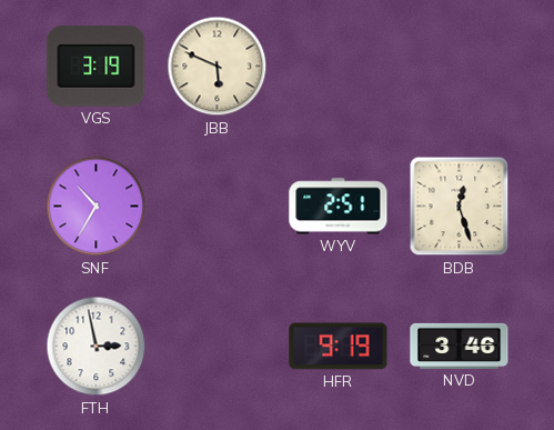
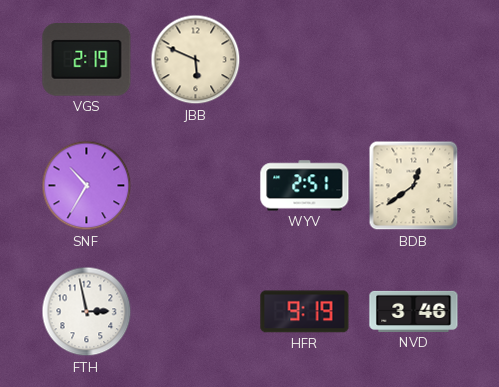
VGS: 3:19 -> 2:19 (87, 60)
BDB: 12:27 -> 12:39 (414, 186)
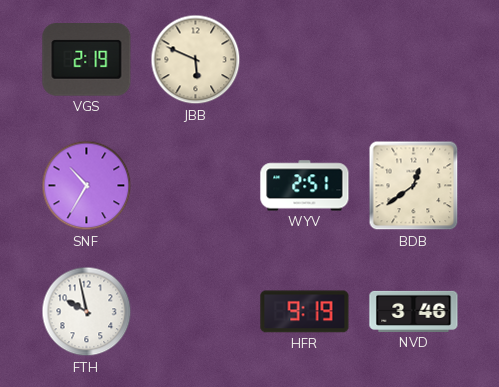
FTH: 2:58 -> 9:58 (87, 312)
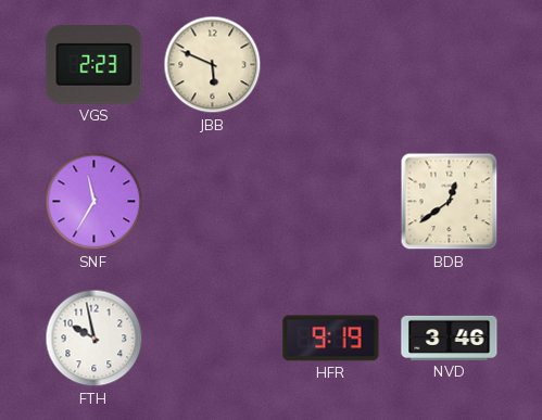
VGS: 2:19 -> 2:23 (94, 65)
SNF: 10:35 -> 11:35 (94, 202)
WYV: 2:51 -> none (305, 186)
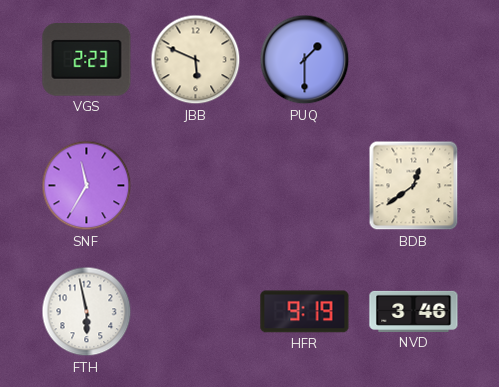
PUQ: none -> 1:30 (305, 60)
FTH: 9:58 -> 5:58 (87, 312)
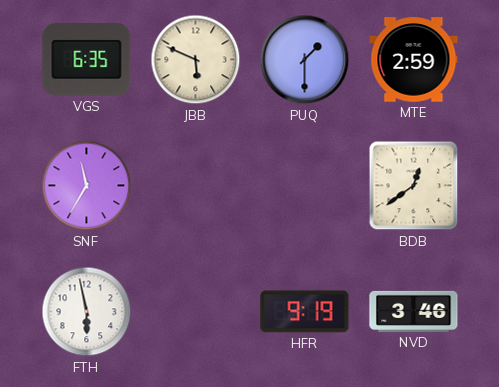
VGS: 2:23 -> 6:35 (87, 60)
MTE: none -> 2:59 (414, 60)
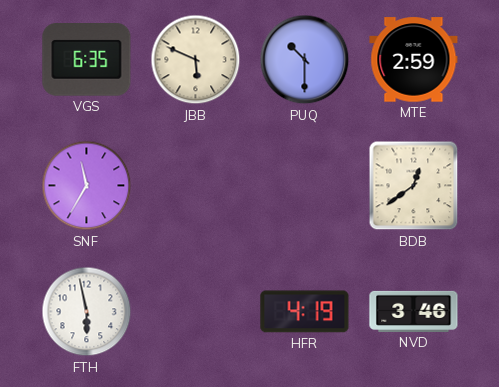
PUQ: 1:30 -> 10:30 (305, 60)
HFR: 9:19 -> 4:19 (305, 312)
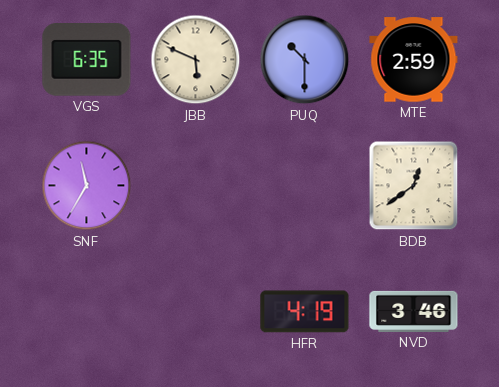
FTH: 5:58 -> none (87, 312)
